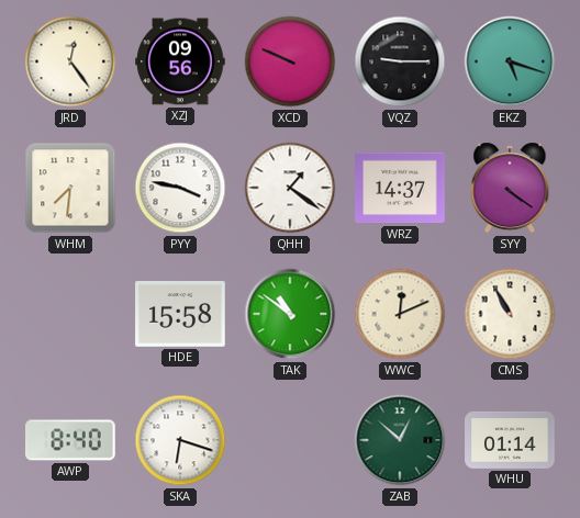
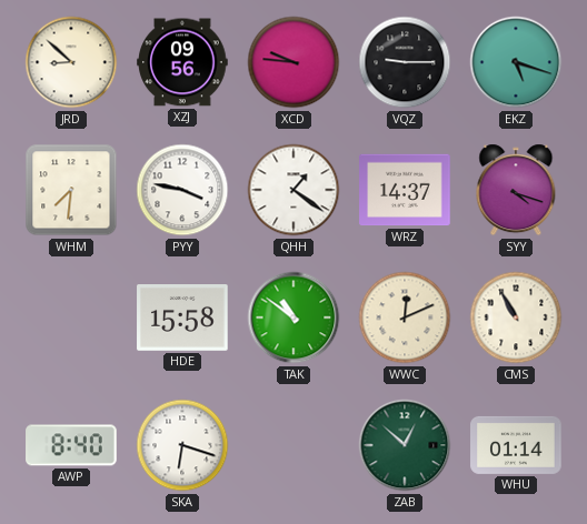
JRD: 12:24 -> 8:52 (71, 62)
XCD: 9:49 -> 9:46 (293, 62)
SYY: 4:21 -> 4:18 (516, 190)
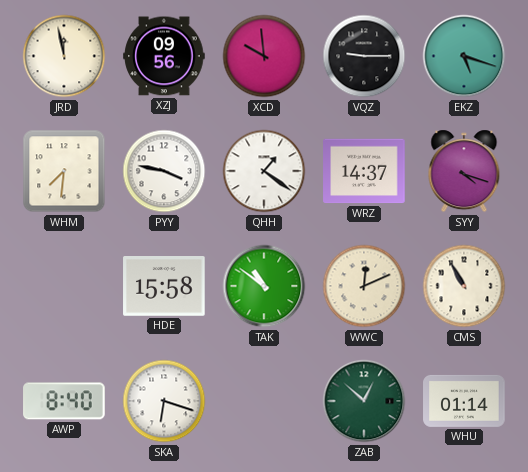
JRD: 8:52 -> 11:58 (64, 56)
XCD: 9:46 -> 9:59 (264, 56)
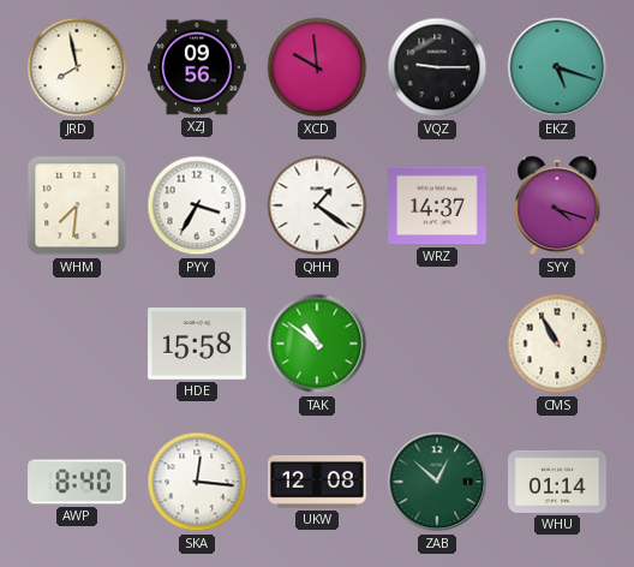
JRD: 11:58 -> 7:58 (77, 67)
PYY: 3:47 -> 3:35 (197, 205)
WWC: 12:11 -> none (364, 286)
SKA: 6:18 -> 12:16 (197, 482)
UKW: none -> 12:08 (317, 482)
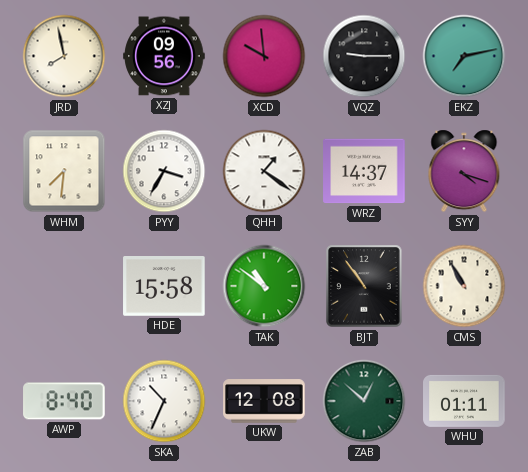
EKZ: 5:18 -> 7:13 (464, 56)
BJT: none -> 10:54 (364, 286)
SKA: 12:16 -> 10:34 (164, 401)
WHU: 01:14 -> 01:11 (464, 401)
